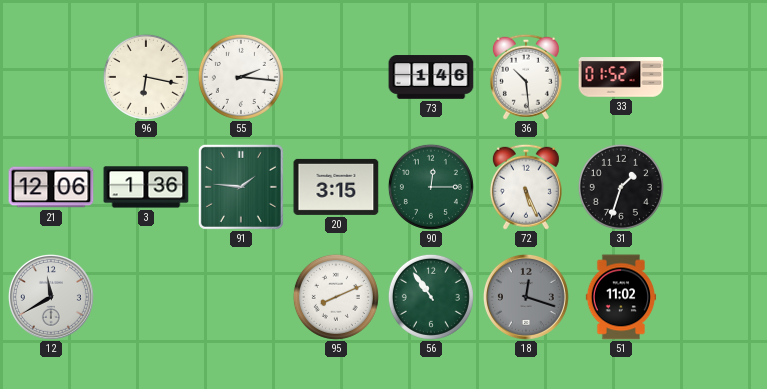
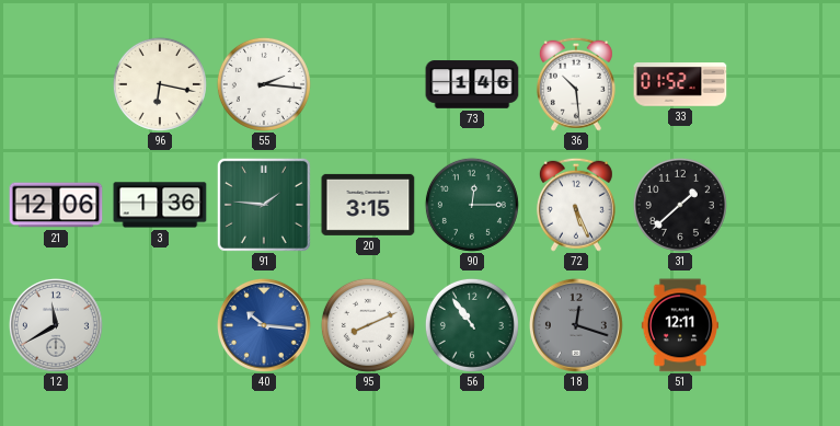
31: 1:33 -> 1:38 (680, 205)
40: none -> 10:16 (264, 325)
51: 11:02 -> 12:11 (680, 325)
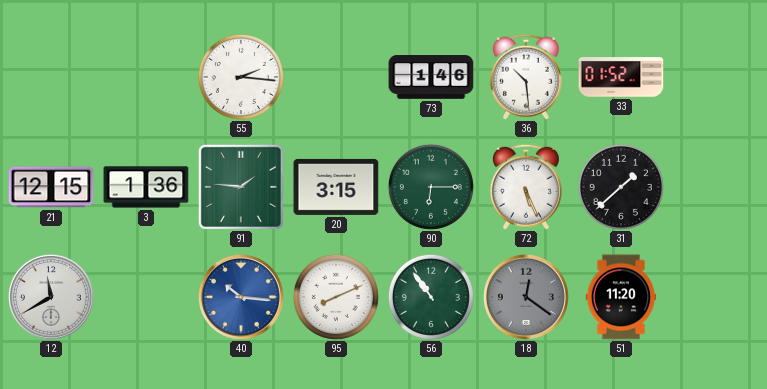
96: 6:17 -> none (160, 84)
21: 12:06 -> 12:15 (51, 187)
90: 12:15 -> 6:15 (431, 187)
18: 12:18 -> 12:21 (526, 297)
51: 12:11 -> 11:20 (621, 297)
